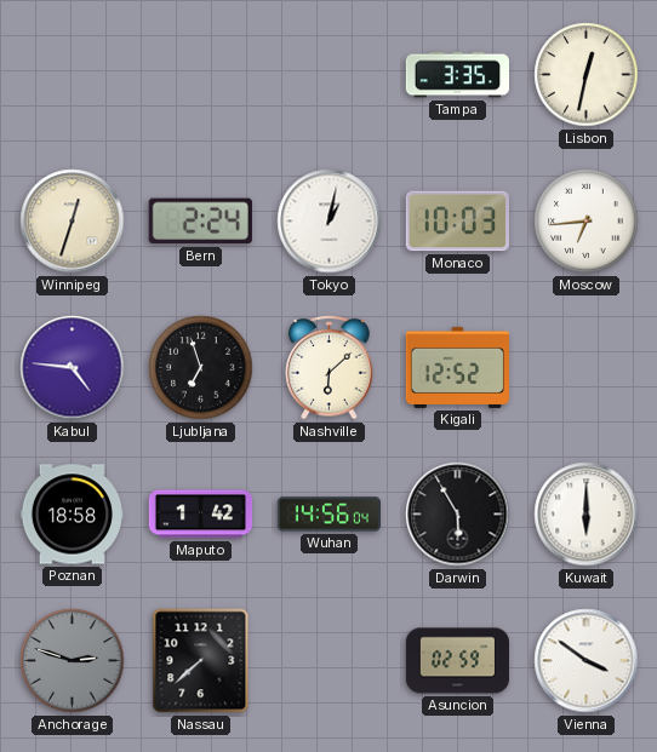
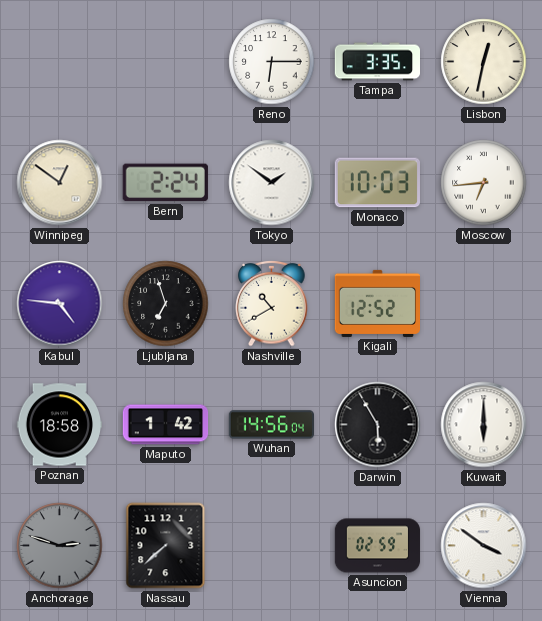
Reno: none -> 6:15 (272, 62)
Winnipeg: 12:33 -> 12:51 (60, 183)
Tokyo: 1:02 -> 1:51 (272, 183)
Nashville: 6:08 -> 10:40 (272, 303)
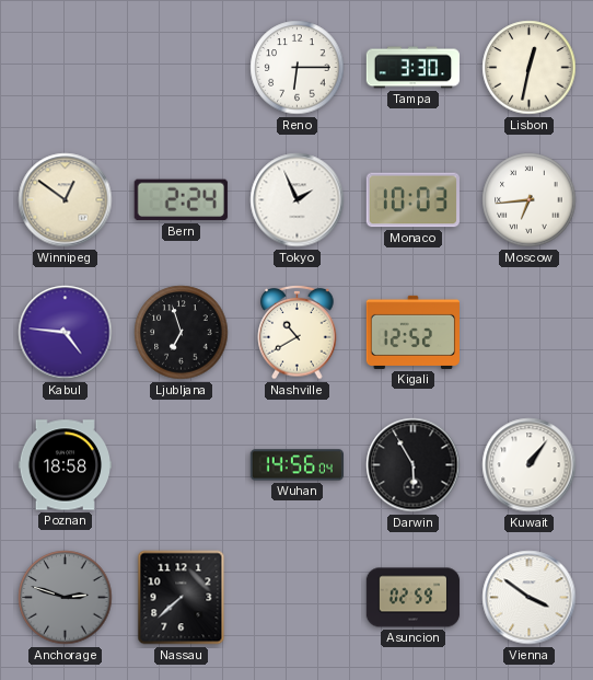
Tampa: 3:35 -> 3:30 (412, 68)
Tokyo: 1:51 -> 1:56 (298, 200)
Maputo: 1:42 -> none (166, 425)
Kuwait: 6:00 -> 1:06 (530, 465)
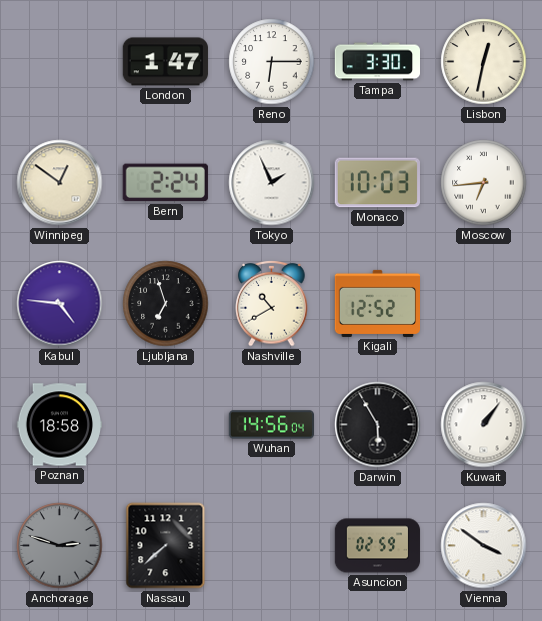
London: none -> 1:47 (165, 62)
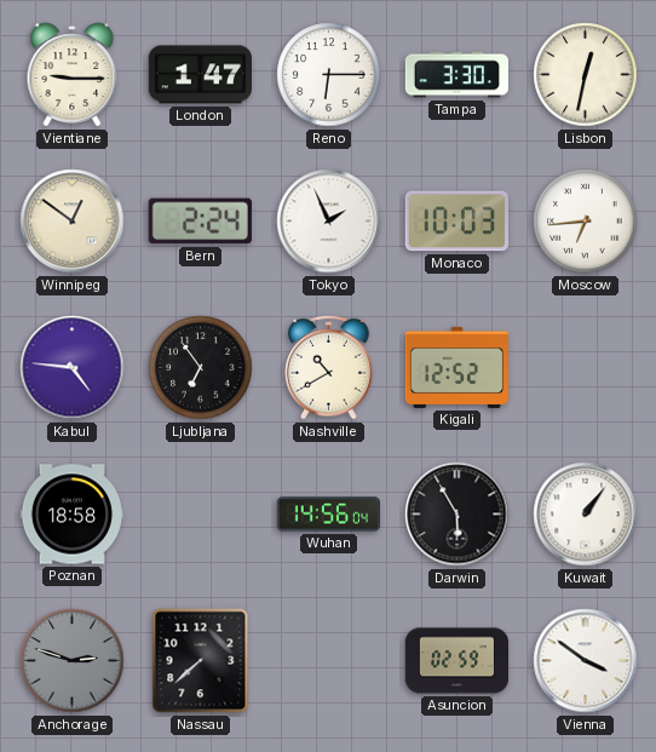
Vientiane: none -> 9:15 (73, 75)
Ljubljana: 6:57 -> 6:54 (201, 368)
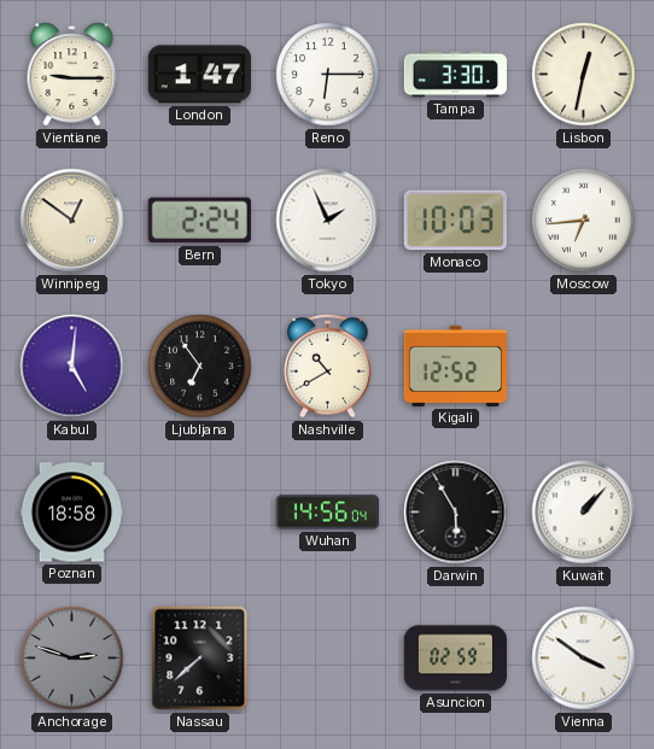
Kabul: 4:46 -> 5:01 (72, 367)
Kuwait: 1:06 -> 1:07 (584, 513)
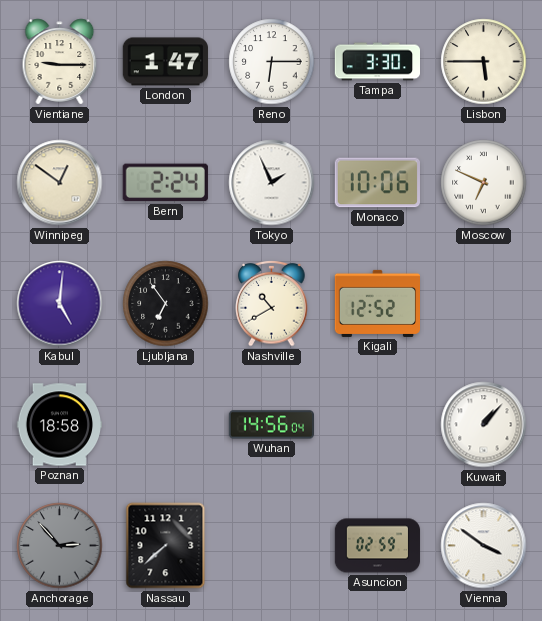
Lisbon: 12:32 -> 5:45 (484, 62)
Monaco: 10:03 -> 10:06 (377, 183)
Moscow: 6:44 -> 6:49 (484, 183)
Darwin: 5:55 -> none (456, 513)
Anchorage: 2:48 -> 2:53 (60, 546)
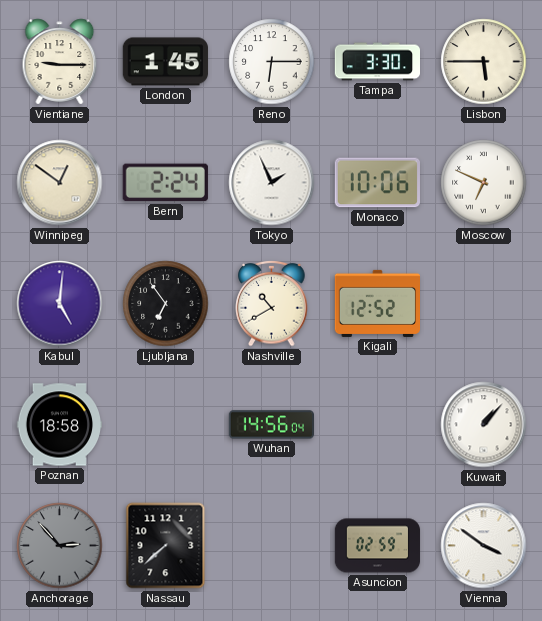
London: 1:47 -> 1:45 (165, 62)
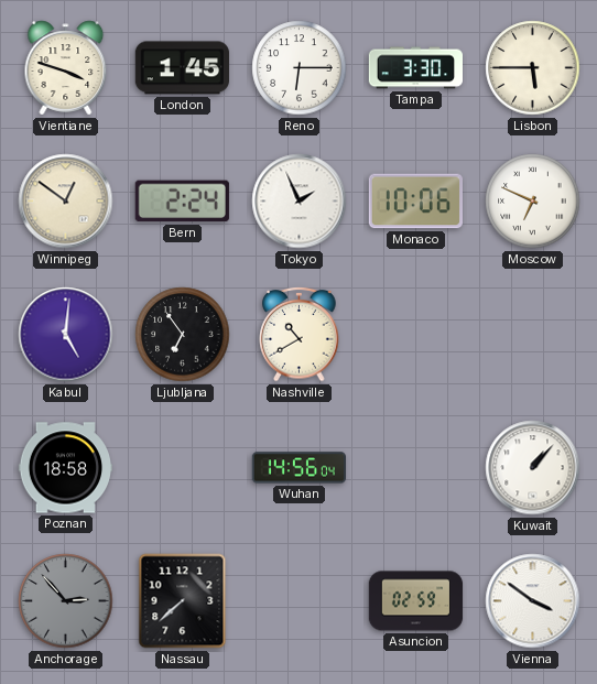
Vientiane: 9:15 -> 3:48 (66, 68)
Kigali: 12:52 -> none (377, 303)
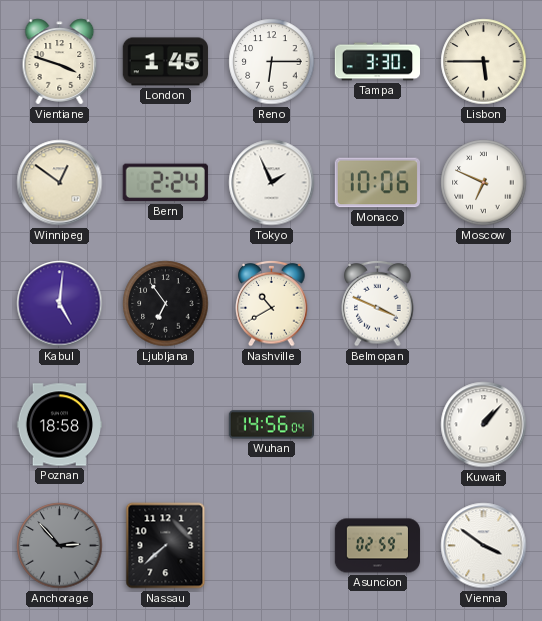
Belmopan: none -> 3:49 (378, 303)
